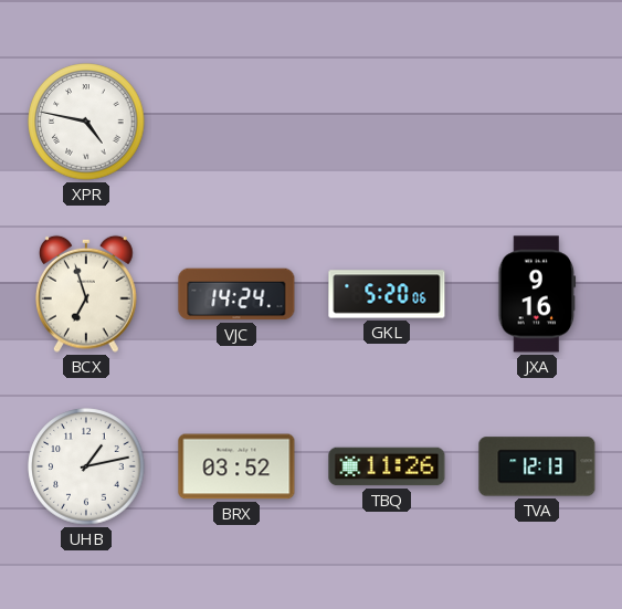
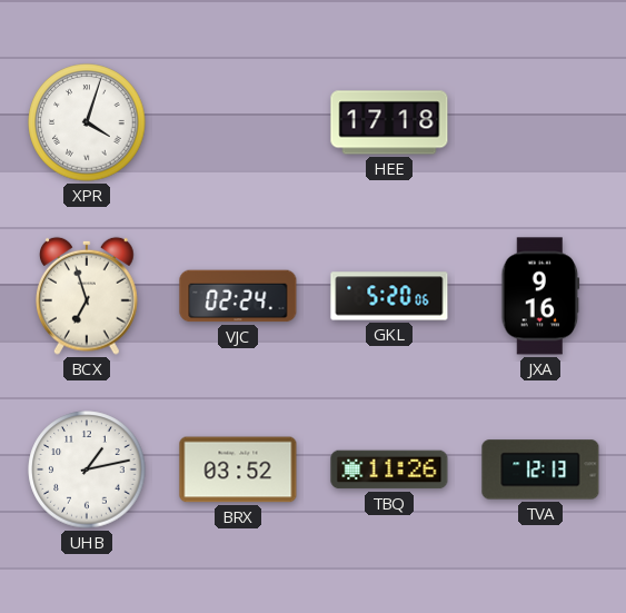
XPR: 4:47 -> 4:03 (87, 122)
HEE: none -> 17:18 (389, 122)
VJC: 14:24 -> 02:24 (238, 296)
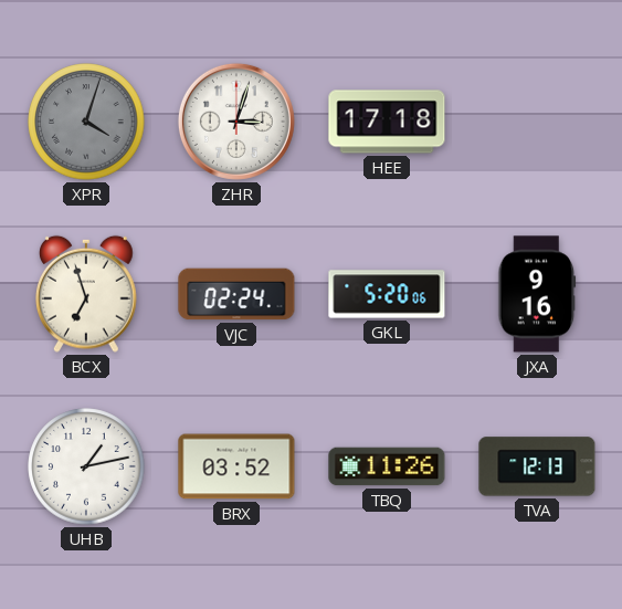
XPR dial: white -> grey (86, 122)
ZHR: none -> 3:03 (236, 122)
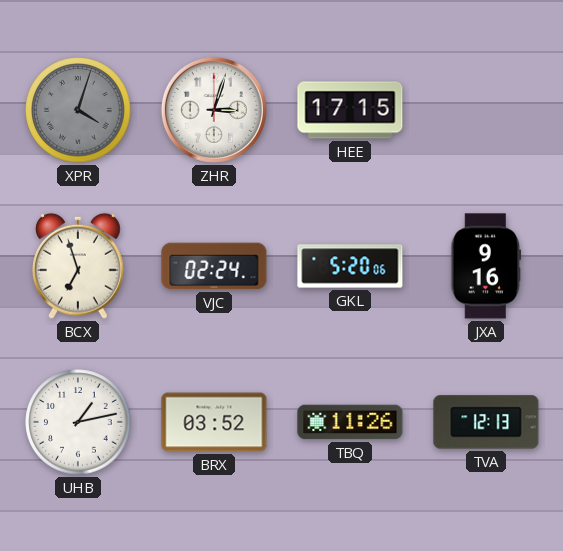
HEE: 17:18 -> 17:15 (350, 110)
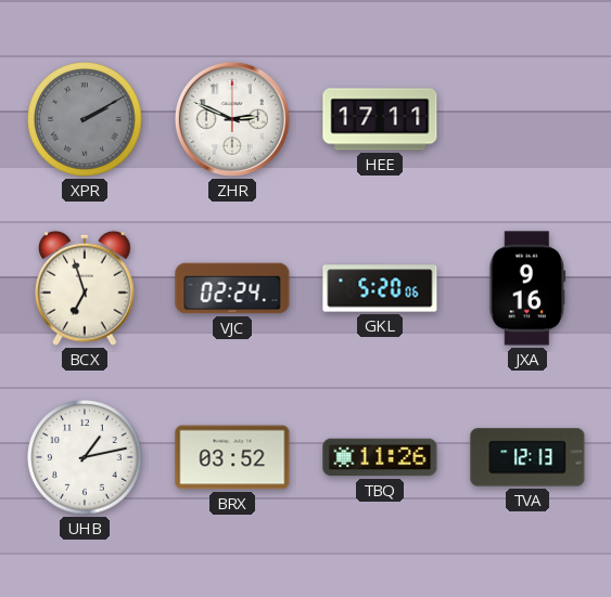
XPR: 4:03 -> 2:10 (85, 119)
ZHR: 3:03 -> 2:49 (232, 119)
HEE: 17:15 -> 17:11 (380, 119)
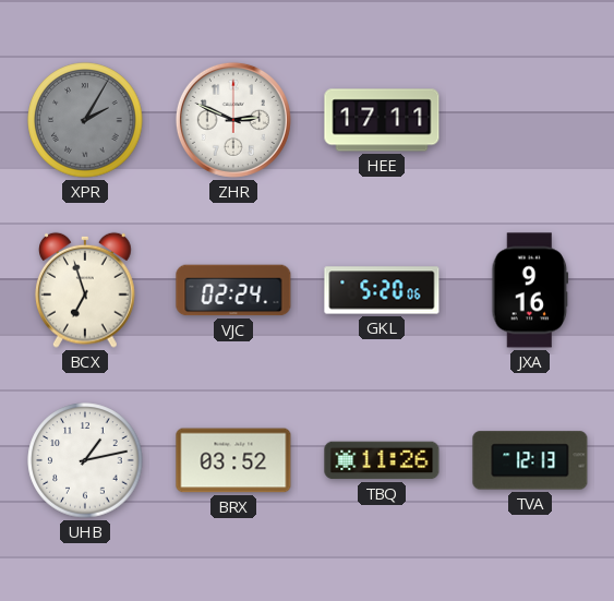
XPR: 2:10 -> 2:05 (85, 120)
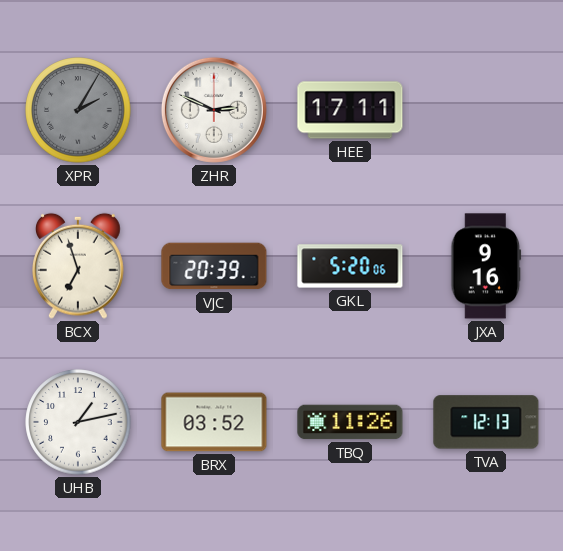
VJC: 02:24 -> 20:39 (214, 266)
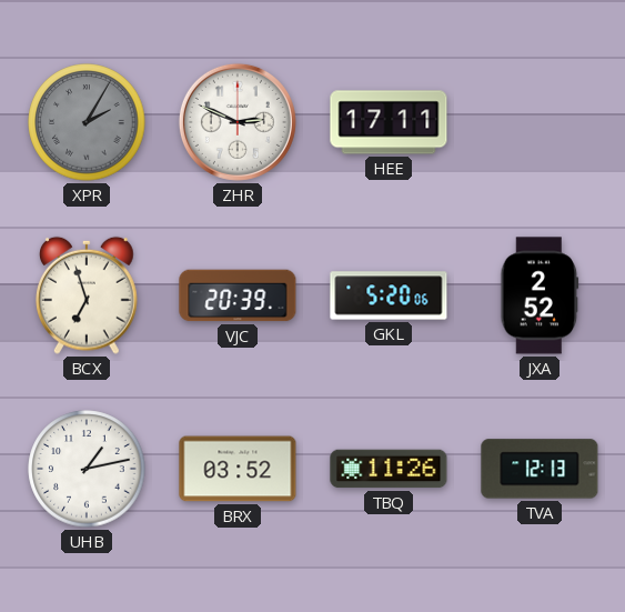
JXA: 9:16 -> 2:52 (540, 295)
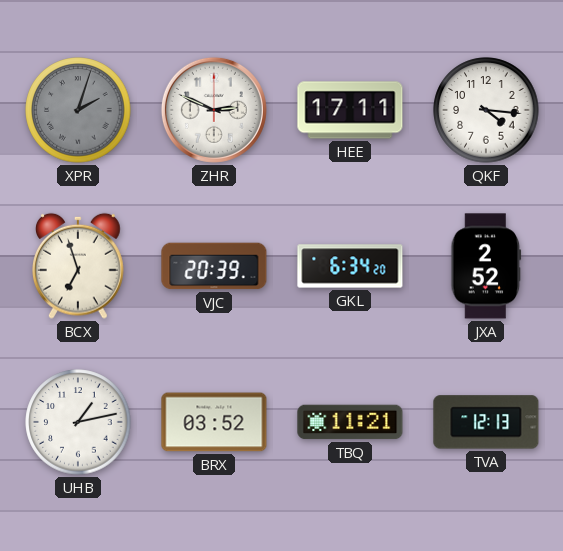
XPR: 2:05 -> 2:03 (78, 110)
QKF: none -> 4:16 (486, 110)
GKL: 5:20 -> 6:34 (350, 266)
TBQ: 11:26 -> 11:21 (350, 422)
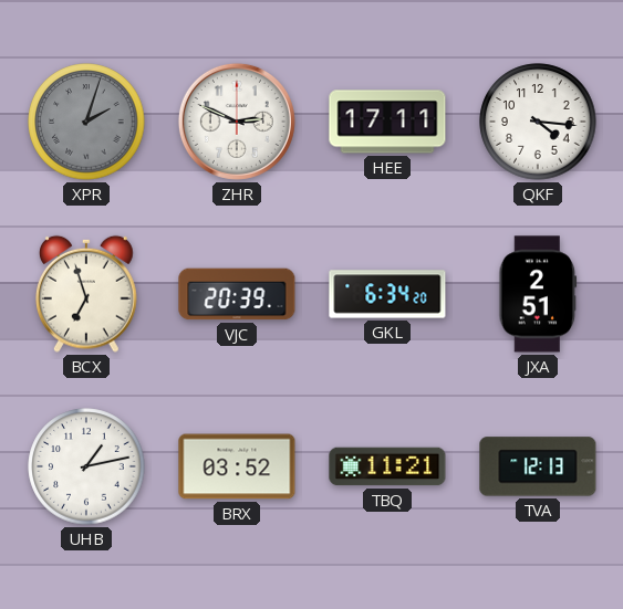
JXA: 2:52 -> 2:51 (538, 294)
